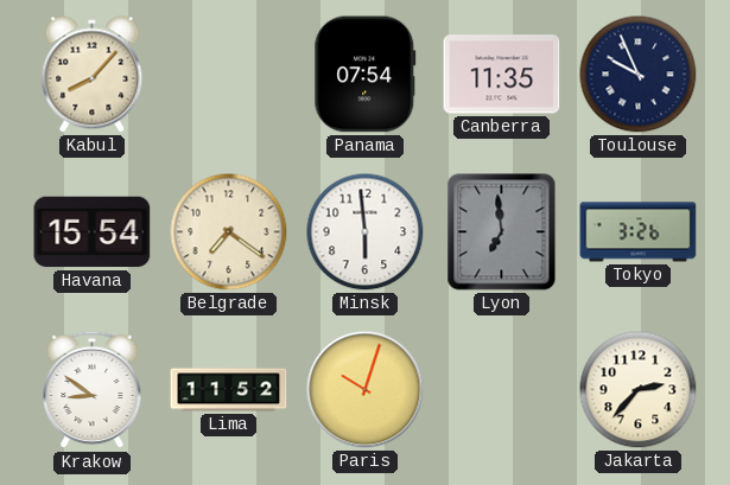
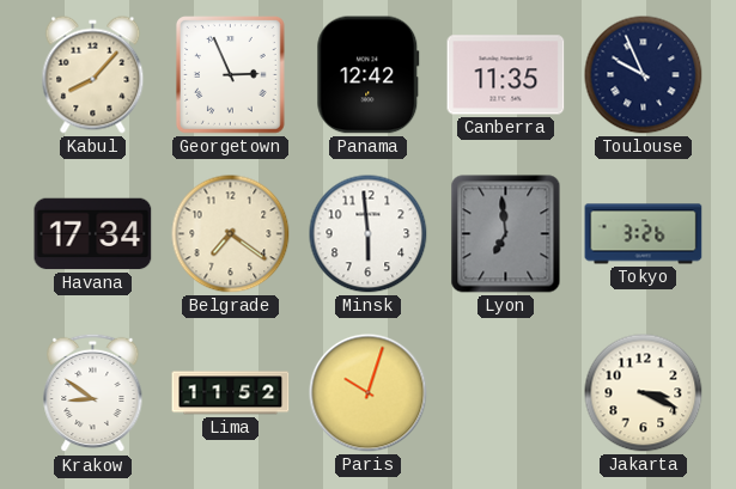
Georgetown: none -> 2:56 (230, 75)
Panama: 07:54 -> 12:42 (369, 75)
Havana: 15:54 -> 17:34 (93, 234)
Jakarta: 2:37 -> 3:19 (644, 393)
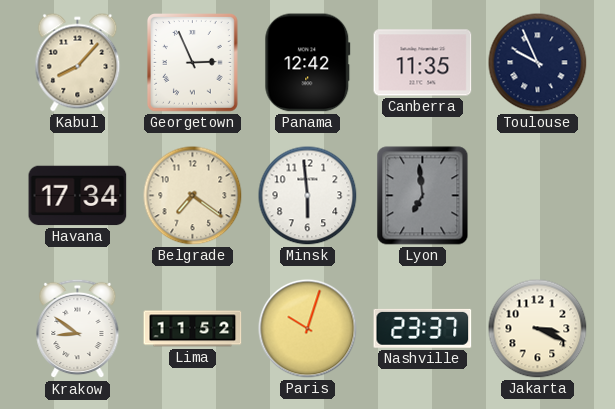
Tokyo: 3:26 -> none (644, 234)
Nashville: none -> 23:37 (423, 328)
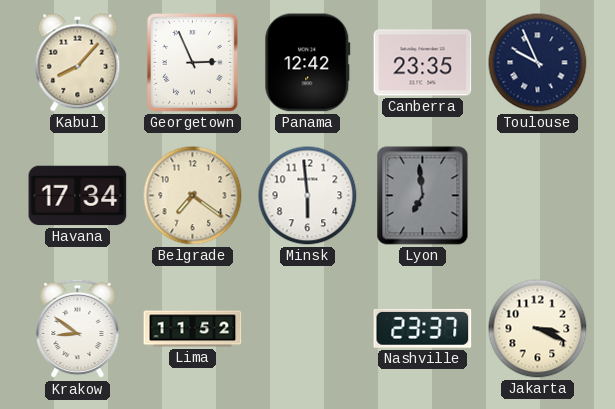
Canberra: 11:35 -> 23:35 (423, 63)
Paris: 10:03 -> none (308, 329)
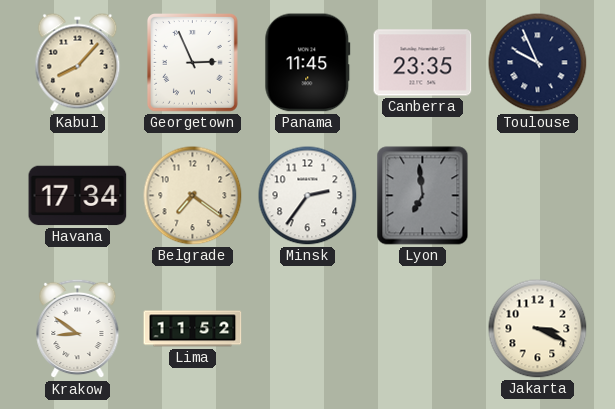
Panama: 12:42 -> 11:45 (308, 63)
Minsk: 5:59 -> 2:36 (308, 196)
Nashville: 23:37 -> none (423, 328)
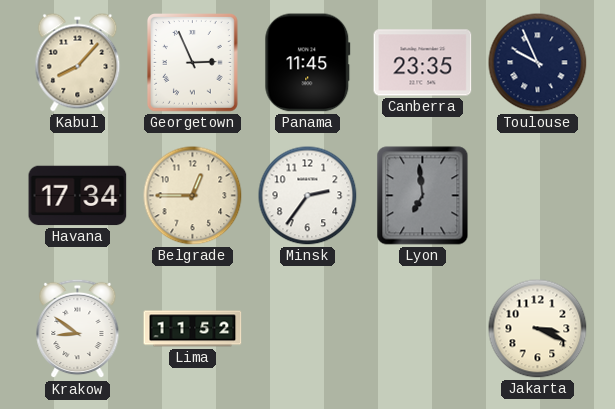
Belgrade: 7:21 -> 12:45 (193, 196)
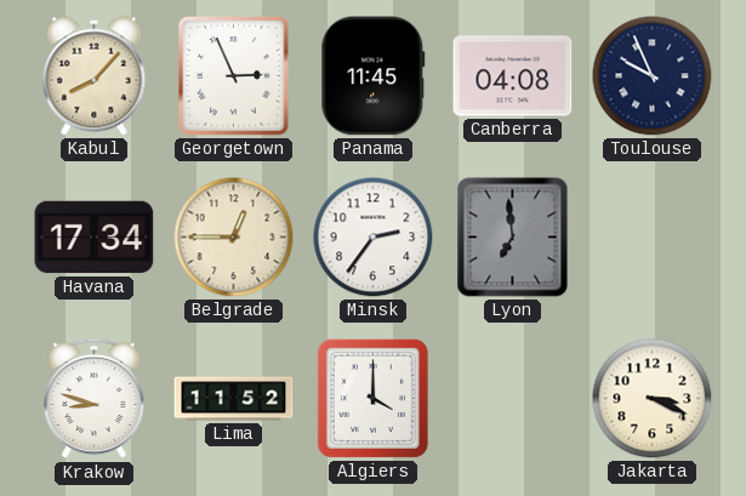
Canberra: 23:35 -> 04:08 (513, 76)
Krakow: 8:51 -> 8:48 (95, 399)
Algiers: none -> 4:00 (372, 398)
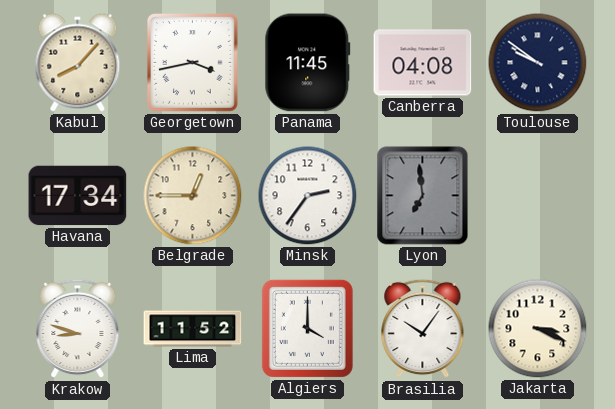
Georgetown: 2:56 -> 3:43 (192, 63)
Toulouse: 9:56 -> 9:51 (538, 63)
Brasilia: none -> 10:06 (423, 329)
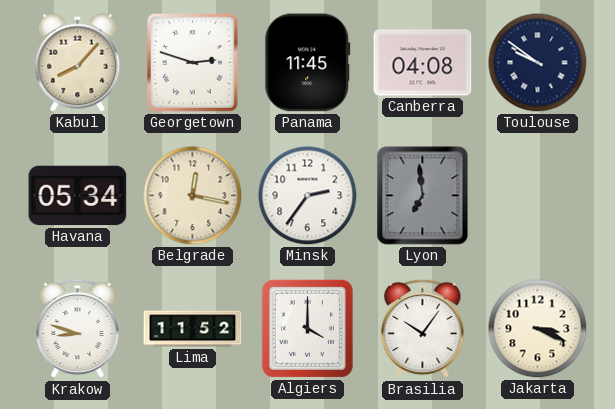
Georgetown: 3:43 -> 2:48 (192, 63)
Havana: 17:34 -> 05:34 (78, 196)
Belgrade: 12:45 -> 12:17 (193, 196)
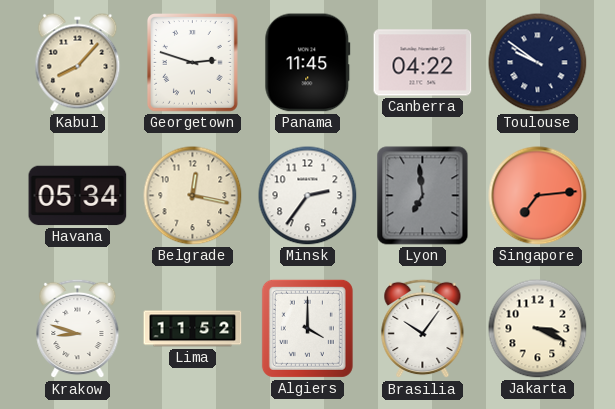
Canberra: 04:08 -> 04:22 (423, 63)
Singapore: none -> 7:14 (538, 196)
